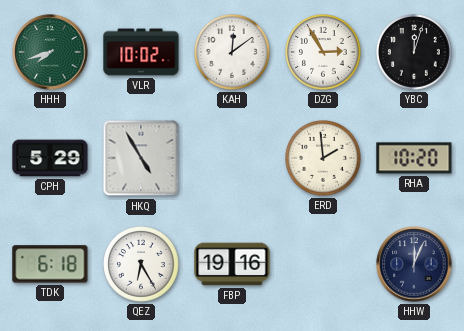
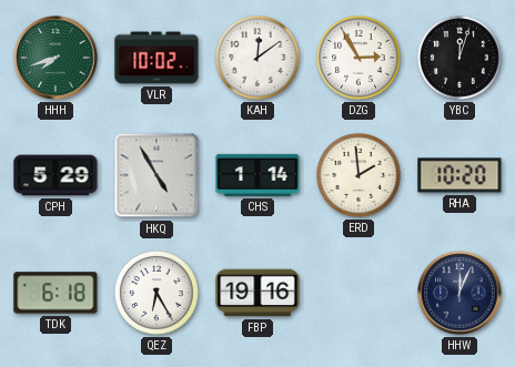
CHS: none -> 1:14 (257, 175)
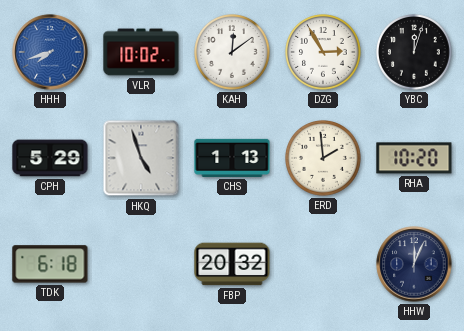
HHH dial: green -> blue (50, 52)
HKQ: 4:55 -> 4:57 (141, 158)
CHS: 1:14 -> 1:13 (232, 158)
QEZ: 6:25 -> none (158, 294)
FBP: 19:16 -> 20:32 (232, 264)
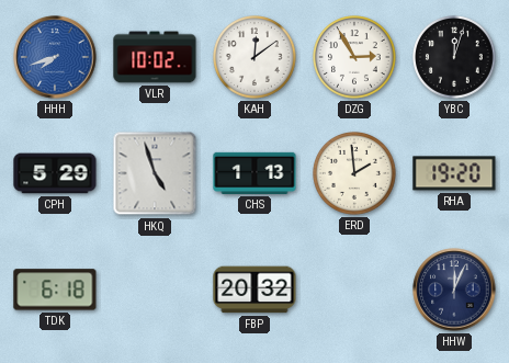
RHA: 10:20 -> 19:20 (454, 173)
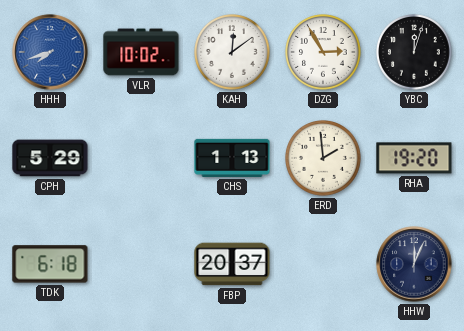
HKQ: 4:57 -> none (155, 173)
FBP: 20:32 -> 20:37 (232, 264)
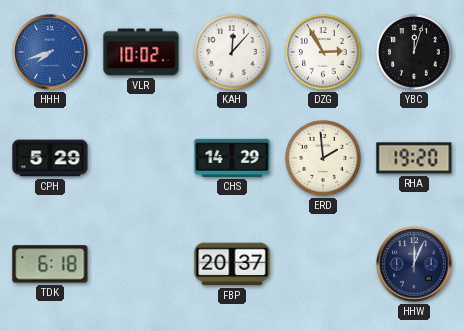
KAH: 12:09 -> 12:07 (233, 53)
CHS: 1:13 -> 14:29 (232, 158)
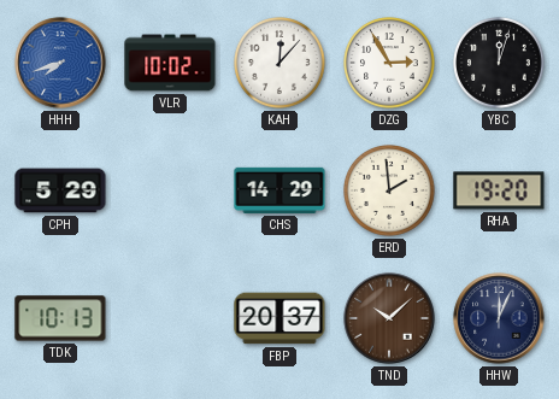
TDK: 6:18 -> 10:13 (60, 318)
TND: none -> 10:08 (389, 318)
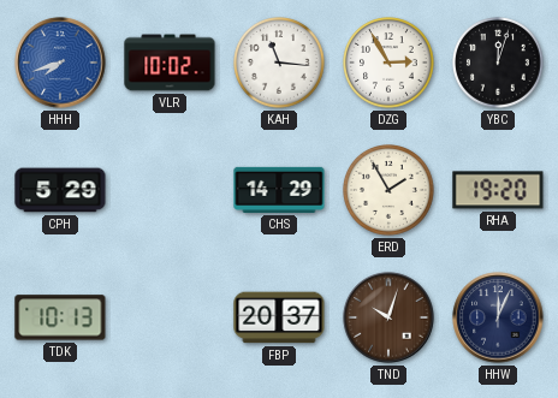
KAH: 12:07 -> 11:16 (280, 64)
ERD: 1:59 -> 1:55 (390, 191)
TND: 10:08 -> 10:03 (388, 317)
